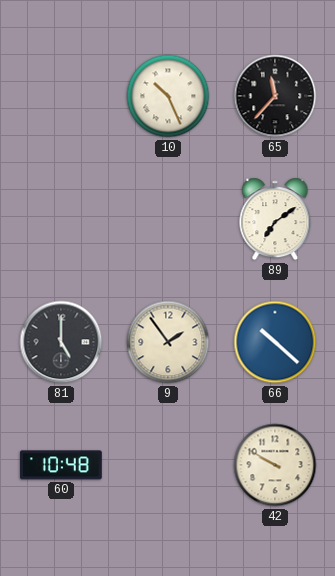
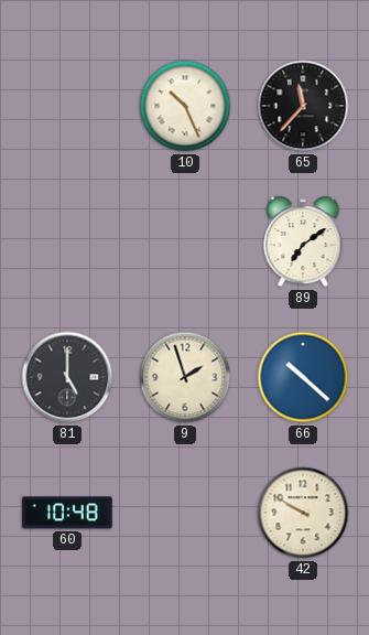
9: 1:54 -> 1:57 (185, 377)
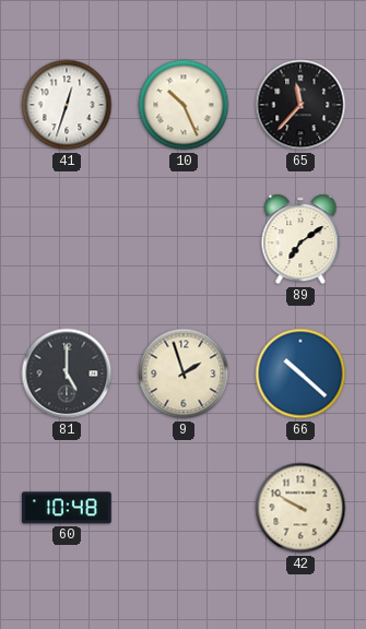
41: none -> 12:33 (67, 105)
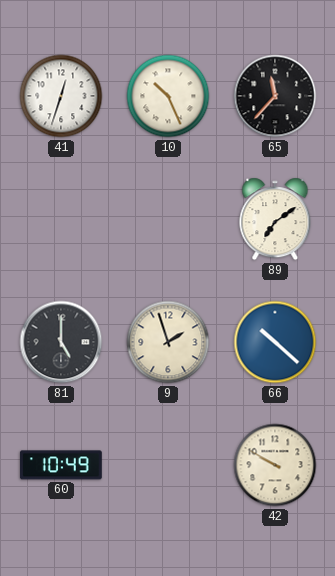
60: 10:48 -> 10:49 (61, 465)
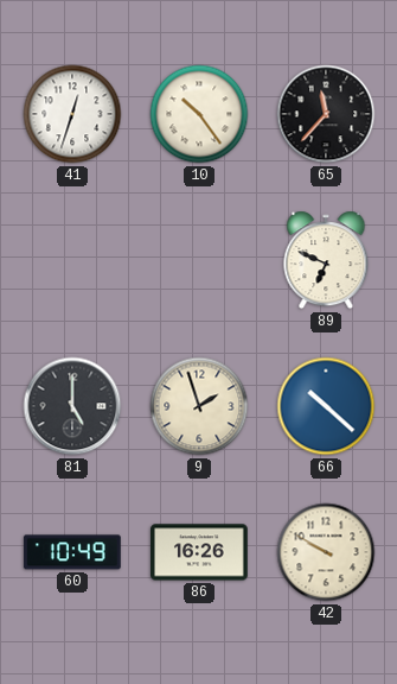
10: 10:26 -> 10:24 (199, 114)
89: 7:09 -> 6:49 (326, 260)
86: none -> 16:26 (200, 552)
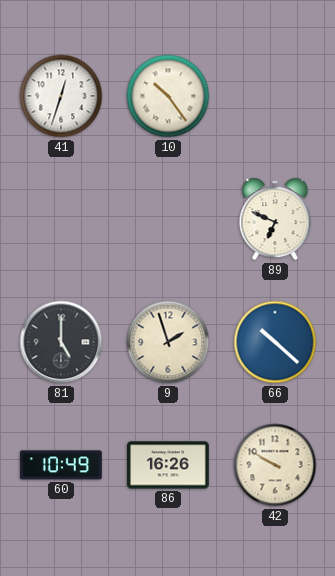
65: 11:37 -> none (326, 114)
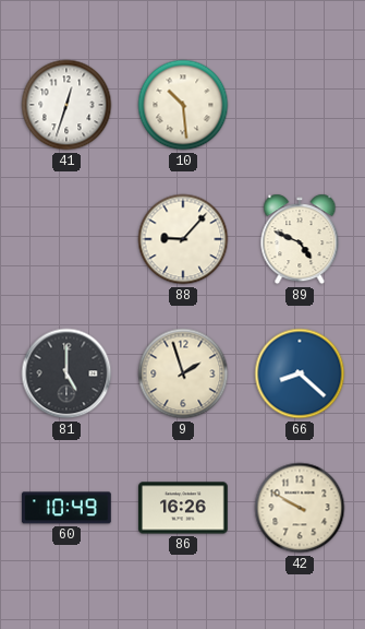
10: 10:24 -> 10:29 (183, 105)
88: none -> 9:07 (183, 239)
89: 6:49 -> 4:49 (300, 239)
66: 10:22 -> 8:22 (300, 373)
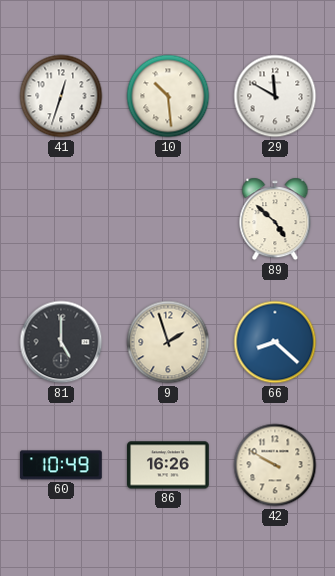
29: none -> 11:50 (275, 96)
88: 9:07 -> none (183, 239)
89: 4:49 -> 4:52 (275, 219)
